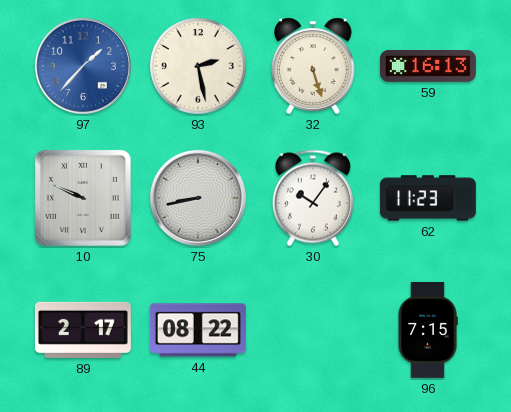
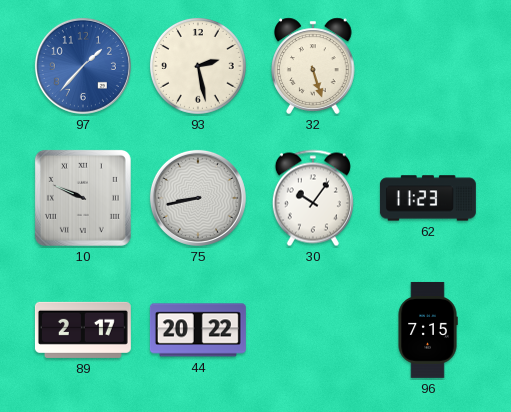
59: 16:13 -> none (428, 66)
44: 08:22 -> 20:22 (198, 330)
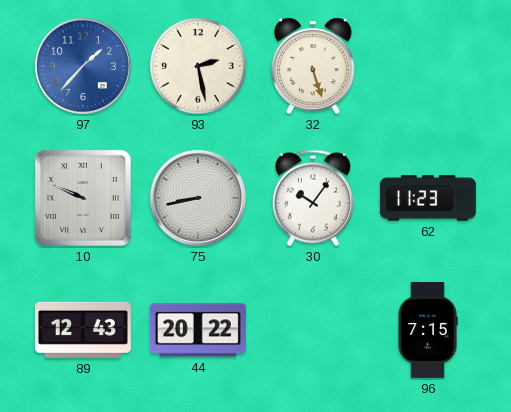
89: 2:17 -> 12:43 (83, 330)
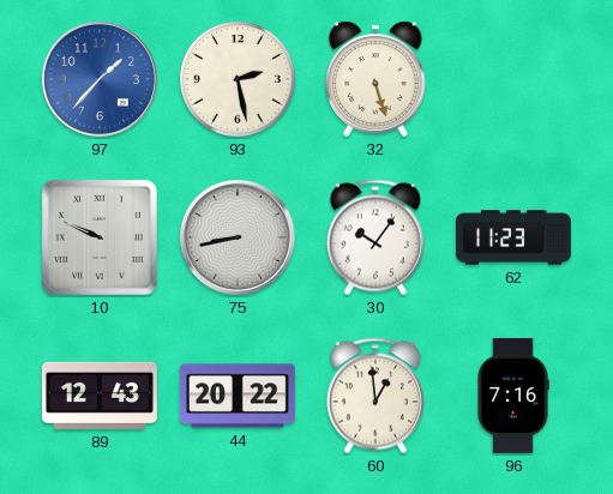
60: none -> 12:59 (375, 396)
96: 7:15 -> 7:16 (513, 396)
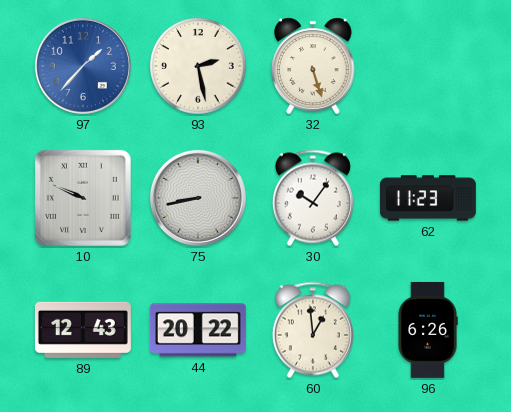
96: 7:16 -> 6:26 (428, 330)
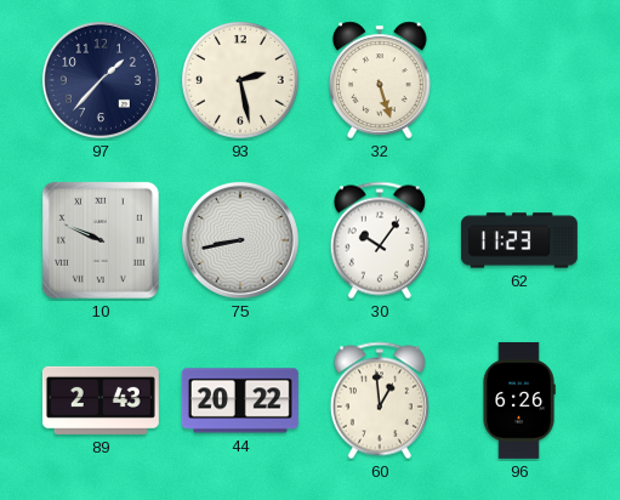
97 dial: blue -> navy (101, 80)
89: 12:43 -> 2:43 (101, 400)
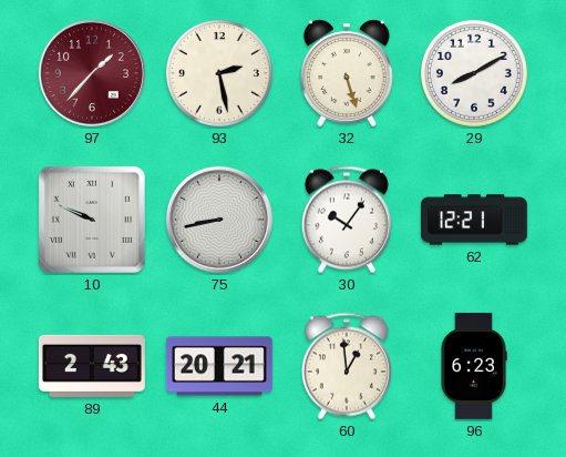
97 dial: navy -> burgundy (92, 73)
29: none -> 8:10 (474, 73)
62: 11:23 -> 12:21 (474, 220)
44: 20:22 -> 20:21 (219, 366)
96: 6:26 -> 6:23 (474, 366)
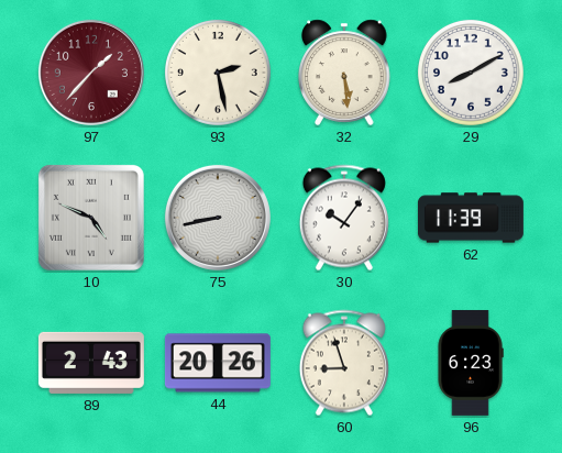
32: 5:27 -> 5:29 (344, 73)
10: 9:49 -> 4:49 (91, 218)
62: 12:21 -> 11:39 (471, 218)
44: 20:21 -> 20:26 (218, 363)
60: 12:59 -> 8:57 (344, 363)
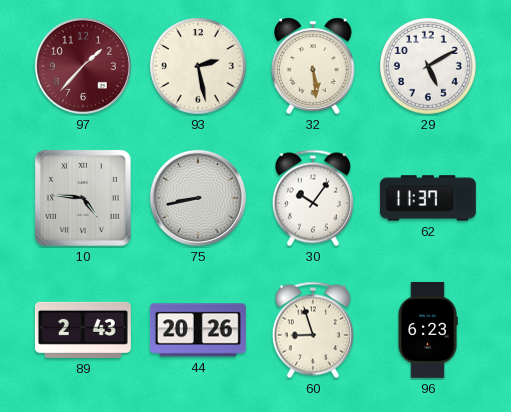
29: 8:10 -> 5:10 (428, 66)
10: 4:49 -> 4:46 (83, 198)
62: 11:39 -> 11:37 (428, 198)
